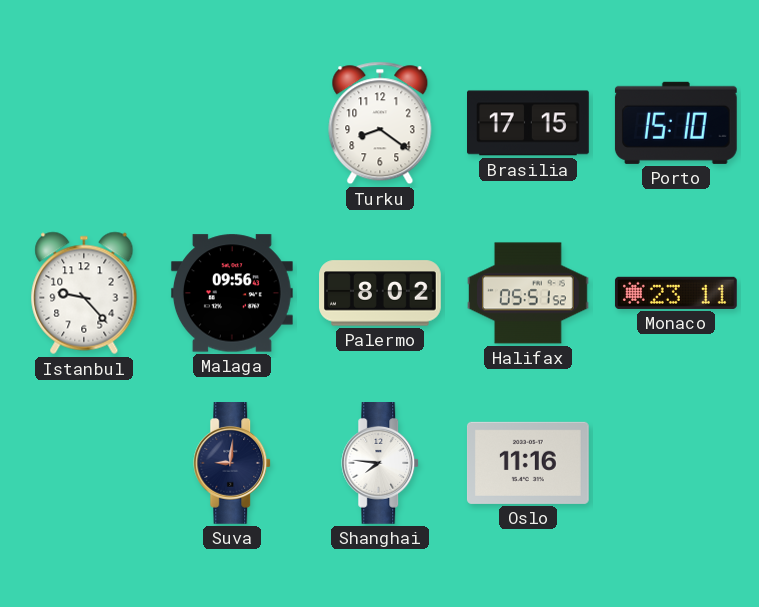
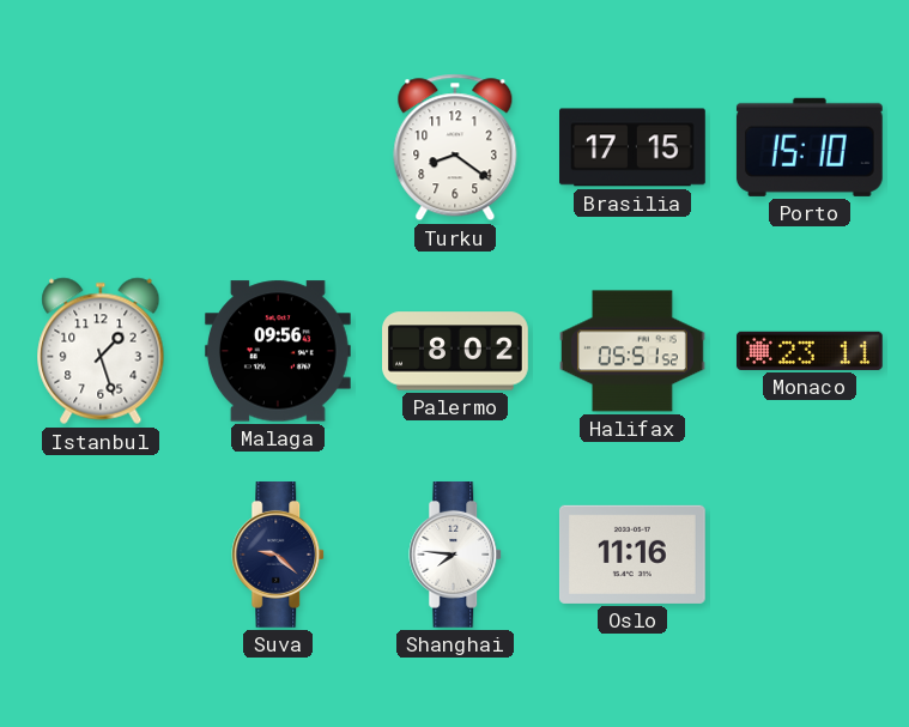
Istanbul: 9:23 -> 1:27 (101, 351)
Suva: 9:01 -> 9:22 (279, 556)
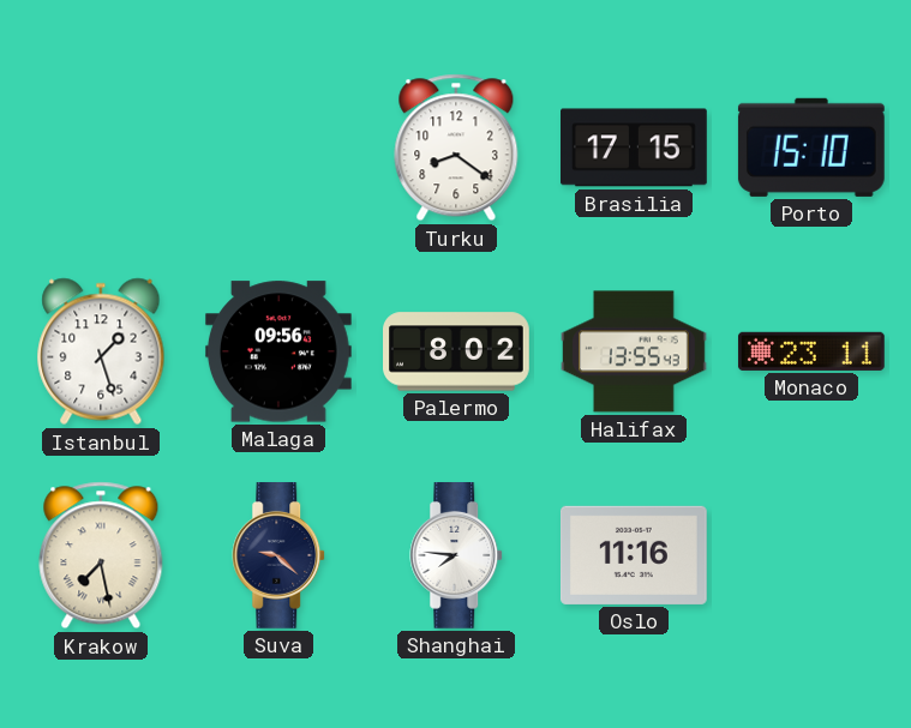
Halifax: 05:51 -> 13:55 (635, 351)
Krakow: none -> 7:28 (101, 555)
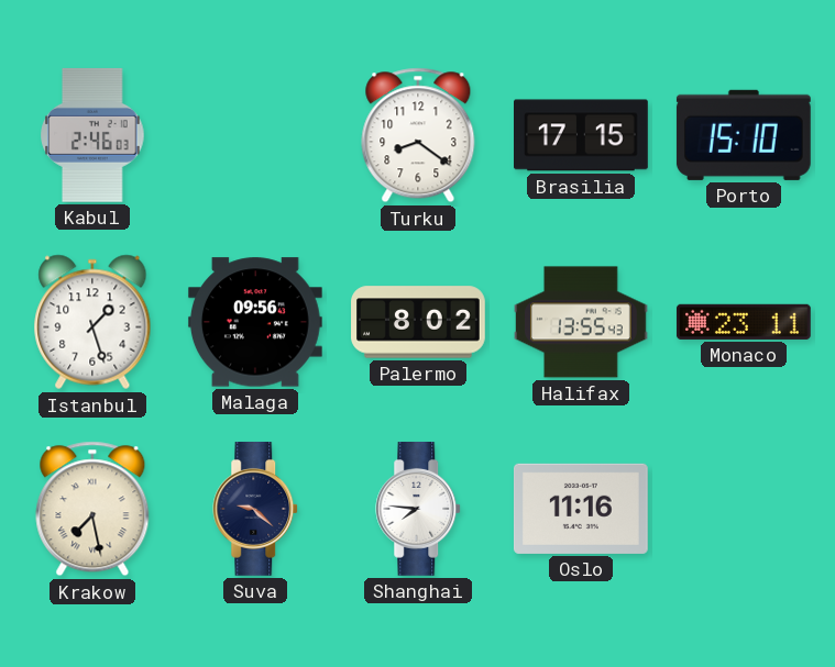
Kabul: none -> 2:46 (92, 135)
